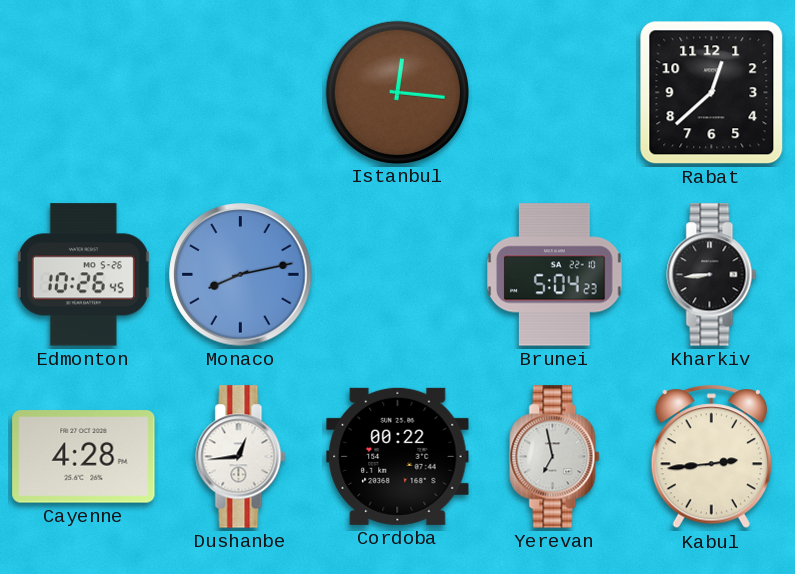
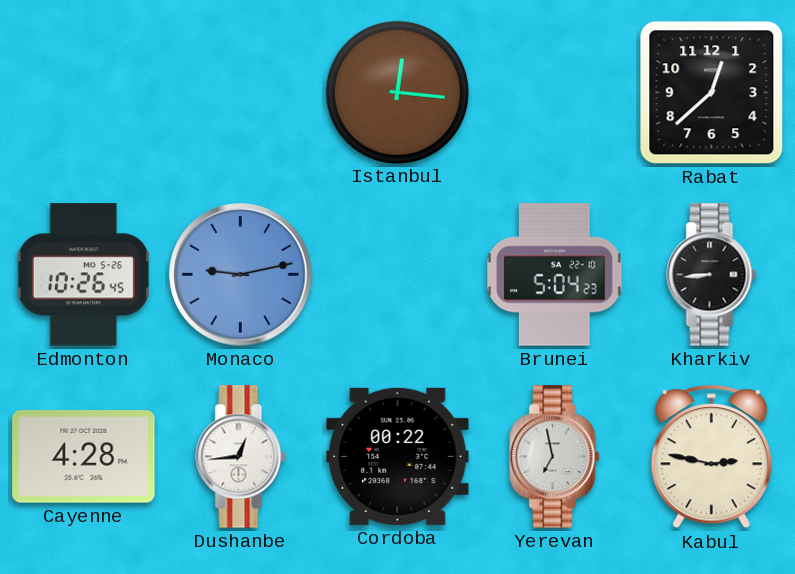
Monaco: 8:13 -> 9:13 (241, 275)
Kabul: 2:44 -> 2:47 (711, 457)
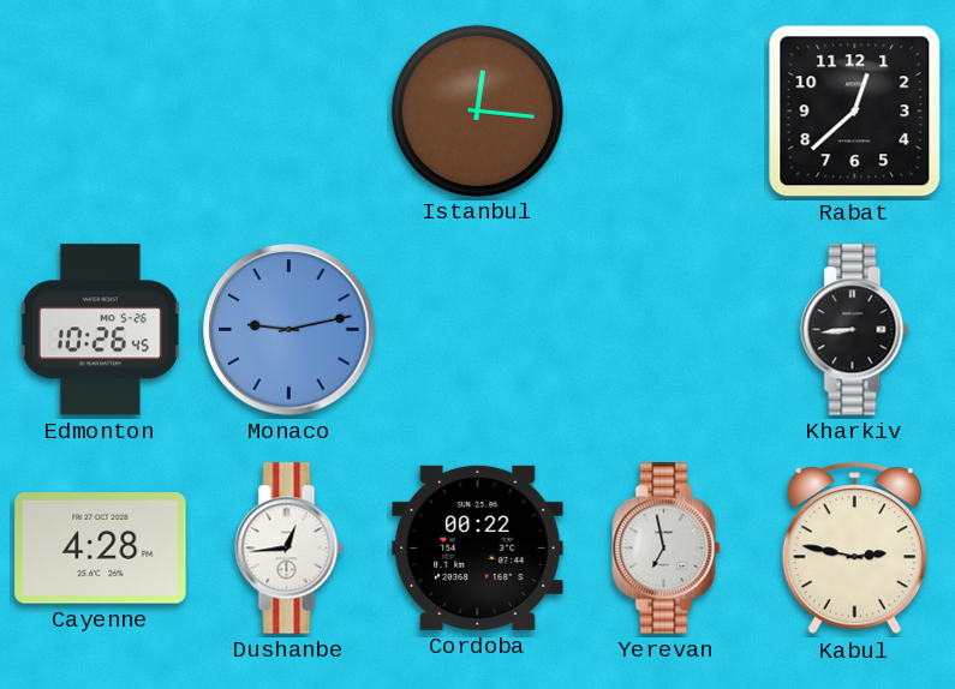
Brunei: 5:04 -> none (555, 275)
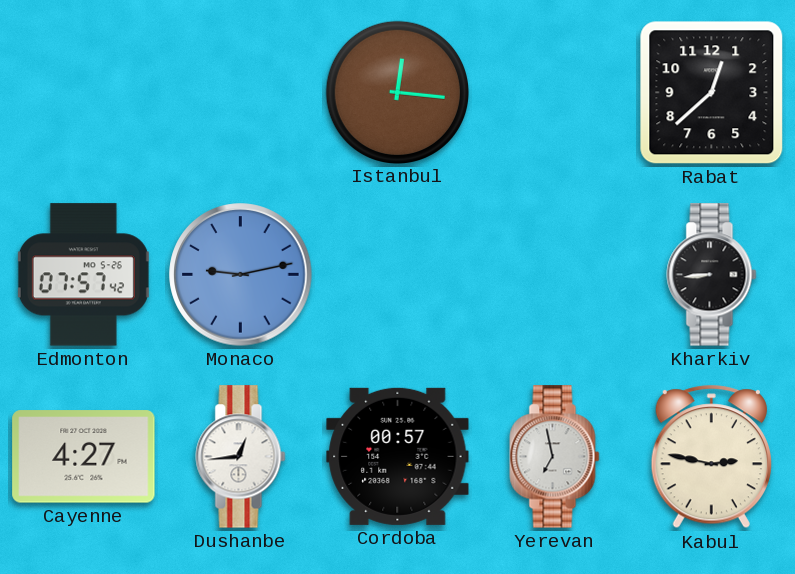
Edmonton: 10:26 -> 07:57 (83, 275)
Cayenne: 4:28 -> 4:27 (84, 457)
Cordoba: 00:22 -> 00:57 (398, 456)
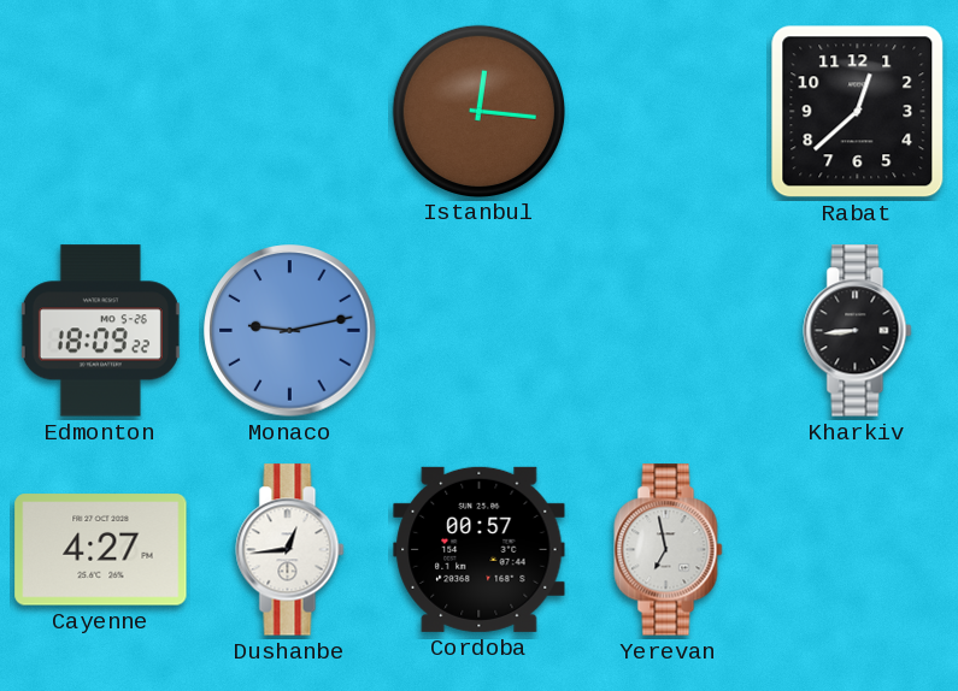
Edmonton: 07:57 -> 18:09 (100, 331)
Kabul: 2:47 -> none (711, 457)
